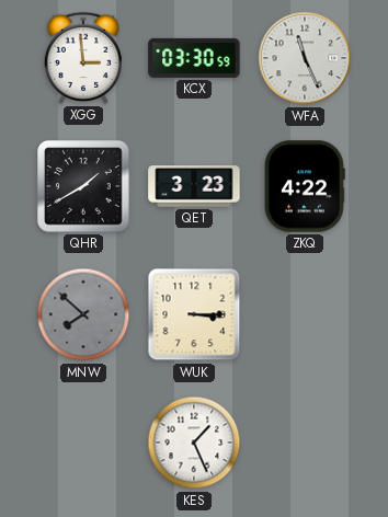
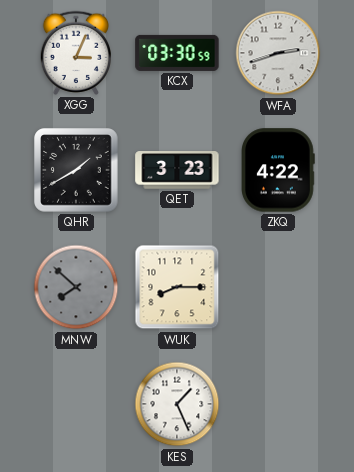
XGG: 2:59 -> 3:04 (75, 53)
WFA: 11:26 -> 2:42 (278, 53)
WUK: 3:15 -> 8:15 (177, 287)
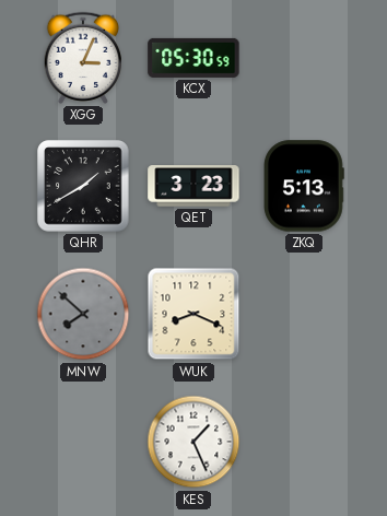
KCX: 03:30 -> 05:30 (193, 58)
WFA: 2:42 -> none (278, 53)
ZKQ: 4:22 -> 5:13 (305, 186)
WUK: 8:15 -> 8:19 (193, 314)
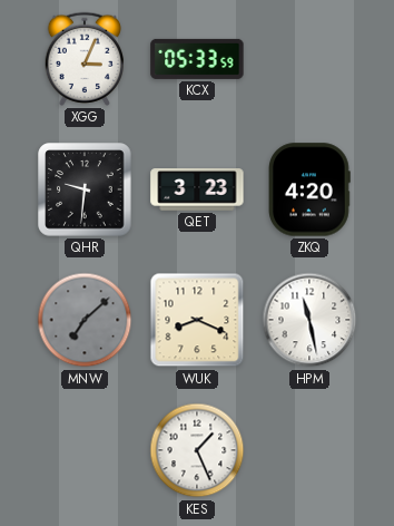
KCX: 05:30 -> 05:33 (197, 59)
QHR: 1:40 -> 9:31 (85, 189)
ZKQ: 5:13 -> 4:20 (311, 189)
MNW: 7:52 -> 7:08 (85, 320)
HPM: none -> 11:28 (309, 320)
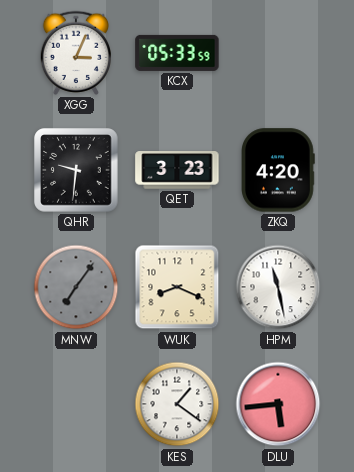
MNW: 7:08 -> 7:06 (76, 287)
KES: 1:26 -> 1:21 (177, 404)
DLU: none -> 5:44 (278, 404)
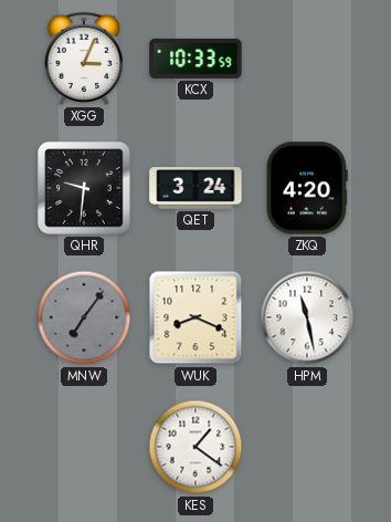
KCX: 05:33 -> 10:33 (196, 59)
QET: 3:23 -> 3:24 (196, 188)
DLU: 5:44 -> none (278, 404)
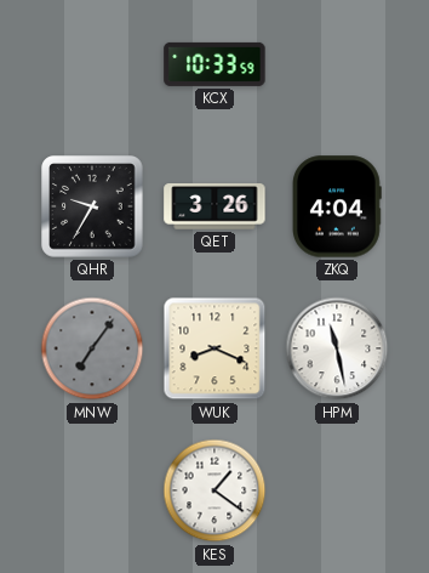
XGG: 3:04 -> none (83, 59)
QHR: 9:31 -> 9:35 (92, 206)
QET: 3:24 -> 3:26 (215, 206)
ZKQ: 4:20 -> 4:04 (338, 206)
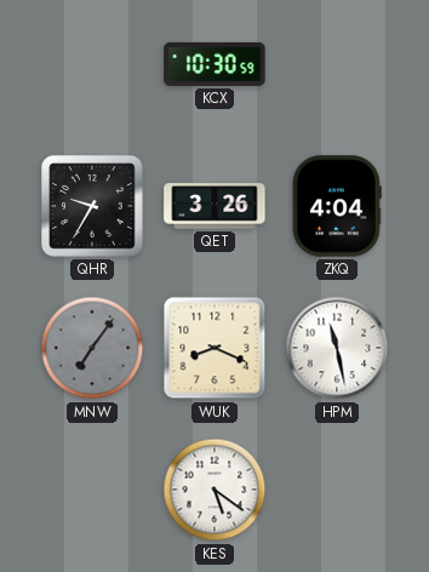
KCX: 10:33 -> 10:30 (215, 64)
KES: 1:21 -> 5:21 (215, 490)
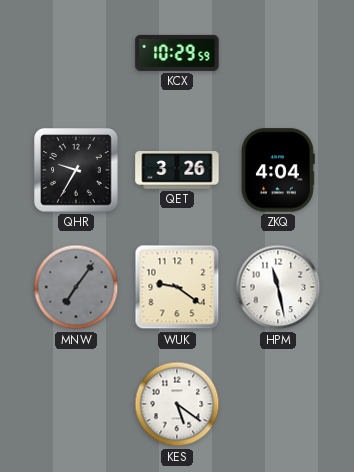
KCX: 10:30 -> 10:29 (177, 53)
WUK: 8:19 -> 9:21 (177, 287)
